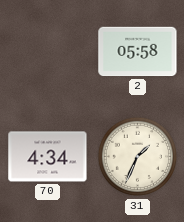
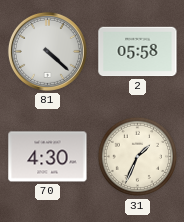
81: none -> 4:22 (47, 51)
70: 4:34 -> 4:30 (48, 157)
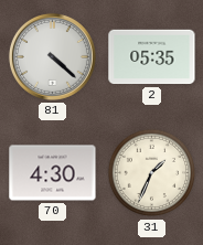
2: 05:58 -> 05:35 (152, 57)
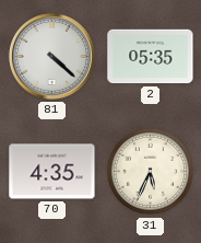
70: 4:30 -> 4:35 (52, 172)
31: 1:34 -> 5:34 (151, 172)
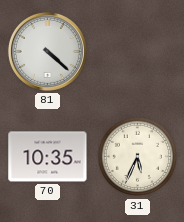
2: 05:35 -> none (151, 57)
70: 4:35 -> 10:35 (48, 157)
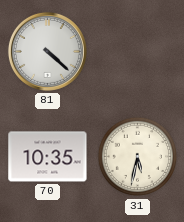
31: 5:34 -> 5:32 (138, 157)
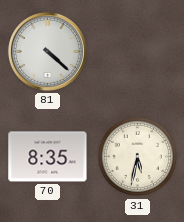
70: 10:35 -> 8:35 (48, 157)
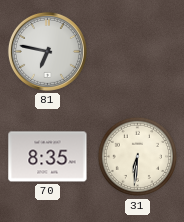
81: 4:22 -> 6:47 (47, 51)
31: 5:32 -> 6:31 (138, 157)
